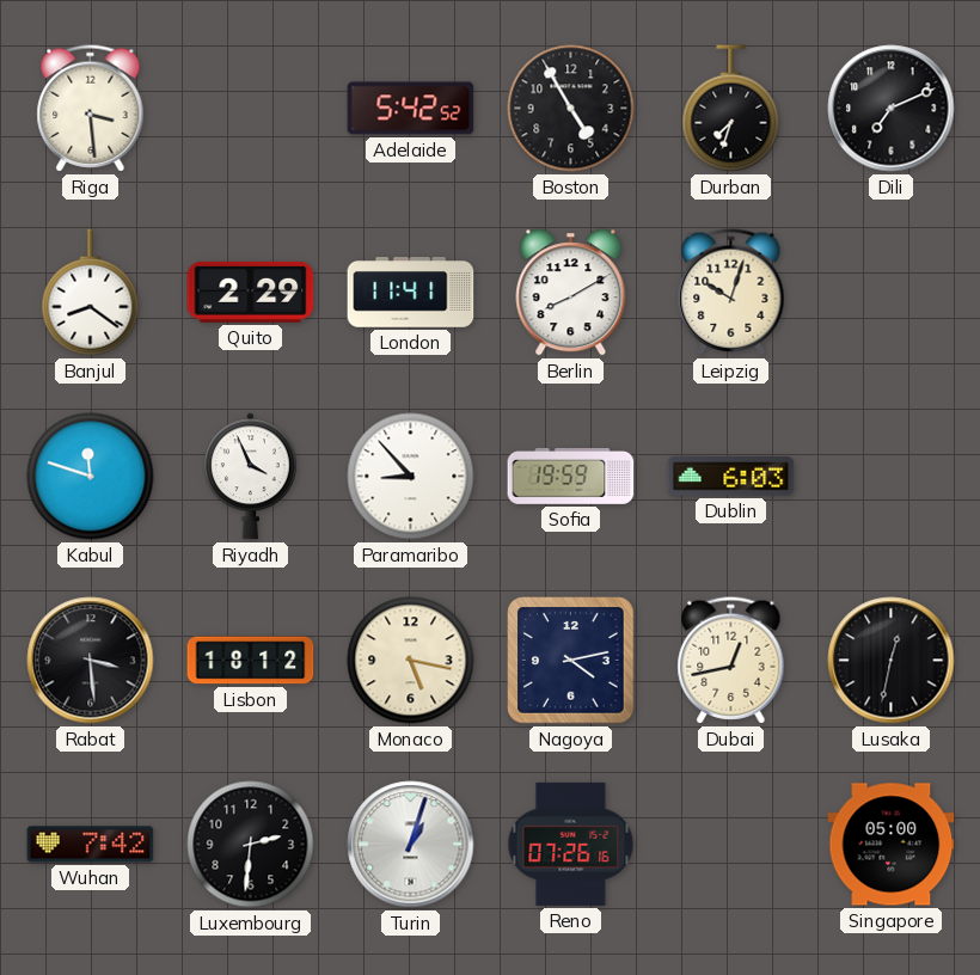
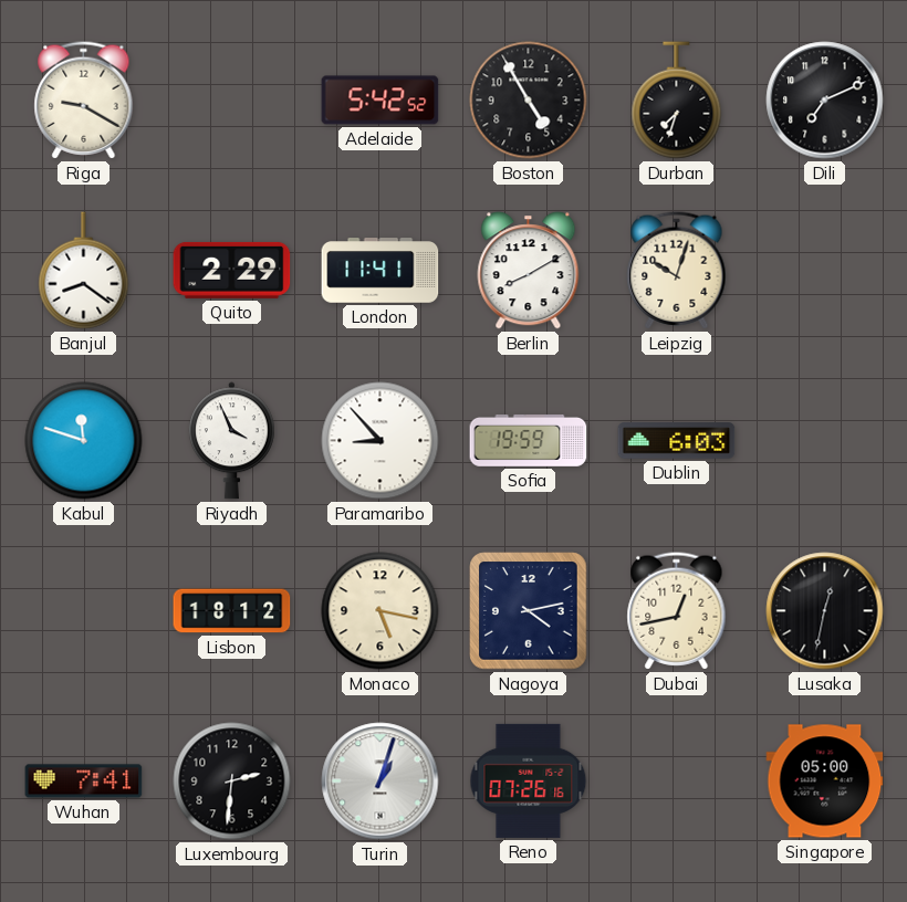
Riga: 3:29 -> 9:20 (84, 101)
Rabat: 3:29 -> none (91, 661)
Wuhan: 7:42 -> 7:41 (84, 782)
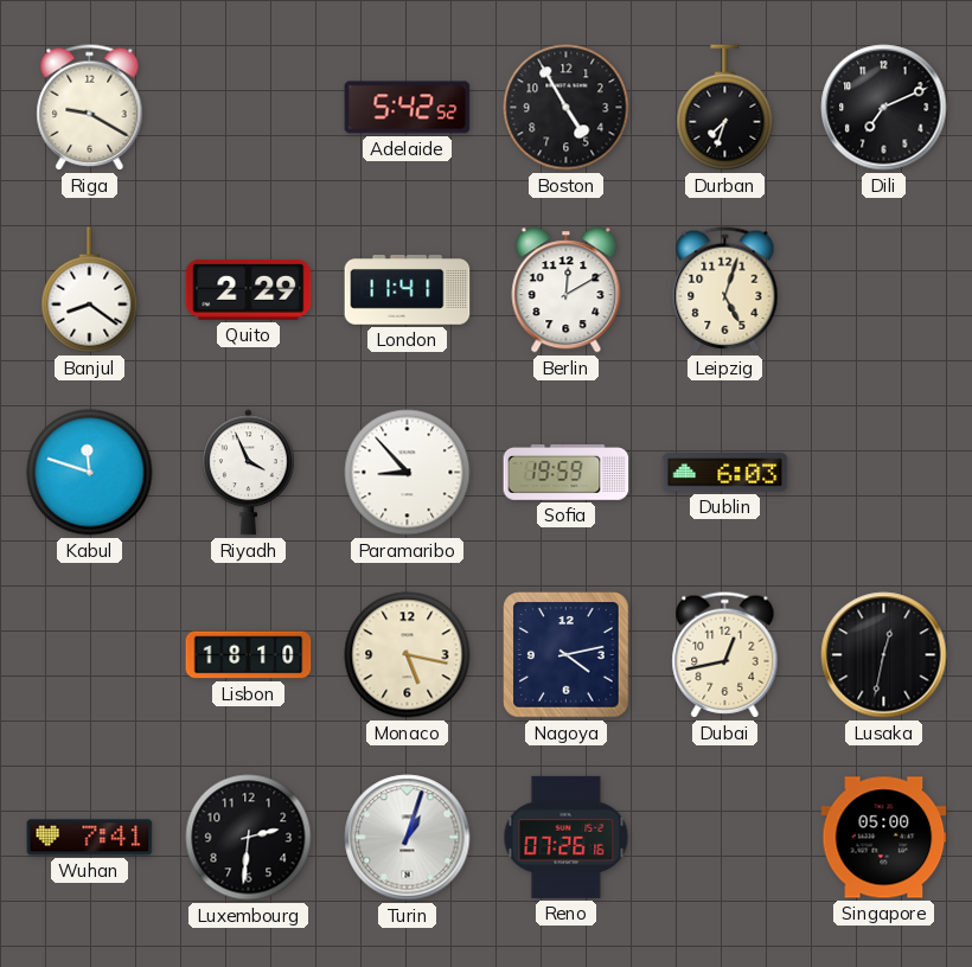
Berlin: 8:10 -> 12:10 (567, 290)
Leipzig: 10:03 -> 5:03 (725, 290)
Lisbon: 18:12 -> 18:10 (249, 655)
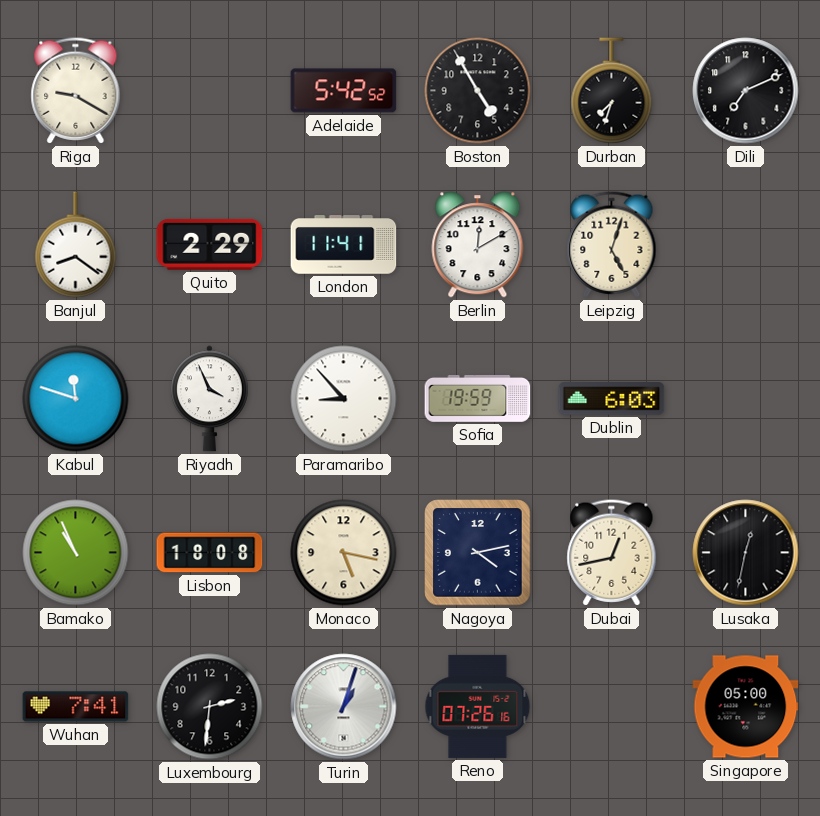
Bamako: none -> 10:56 (76, 553)
Lisbon: 18:10 -> 18:08 (210, 553)
